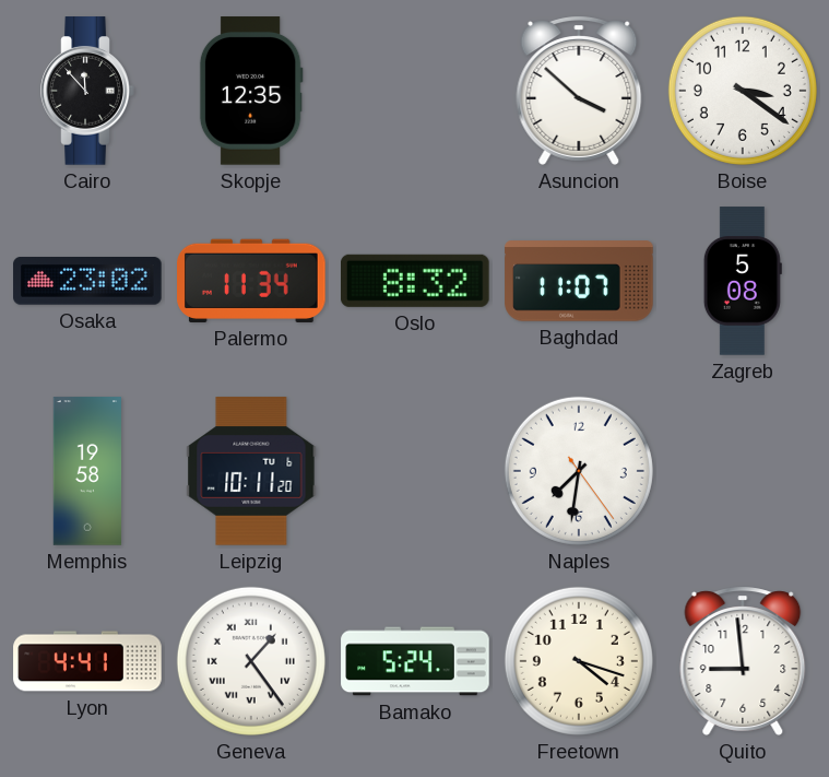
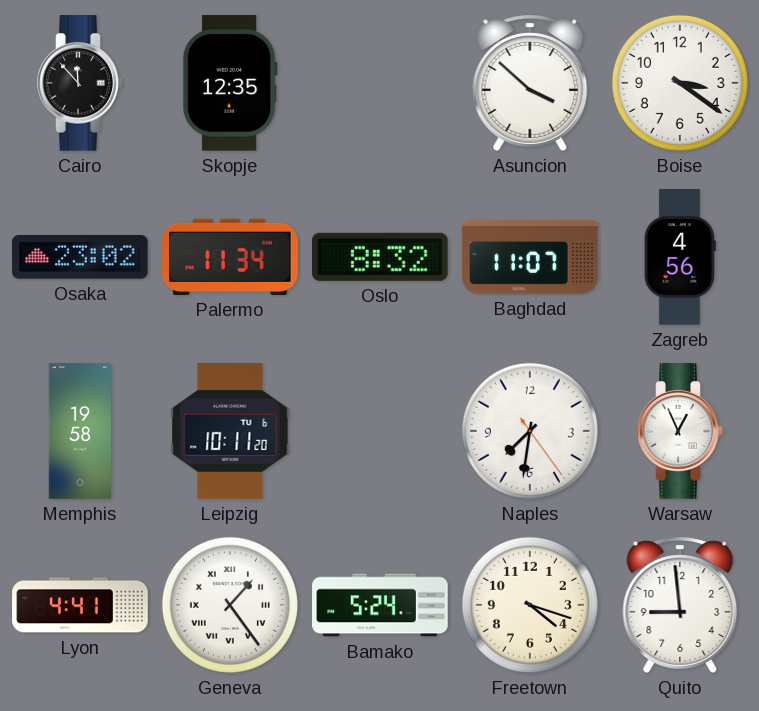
Zagreb: 5:08 -> 4:56 (680, 257)
Warsaw: none -> 12:56 (680, 431)
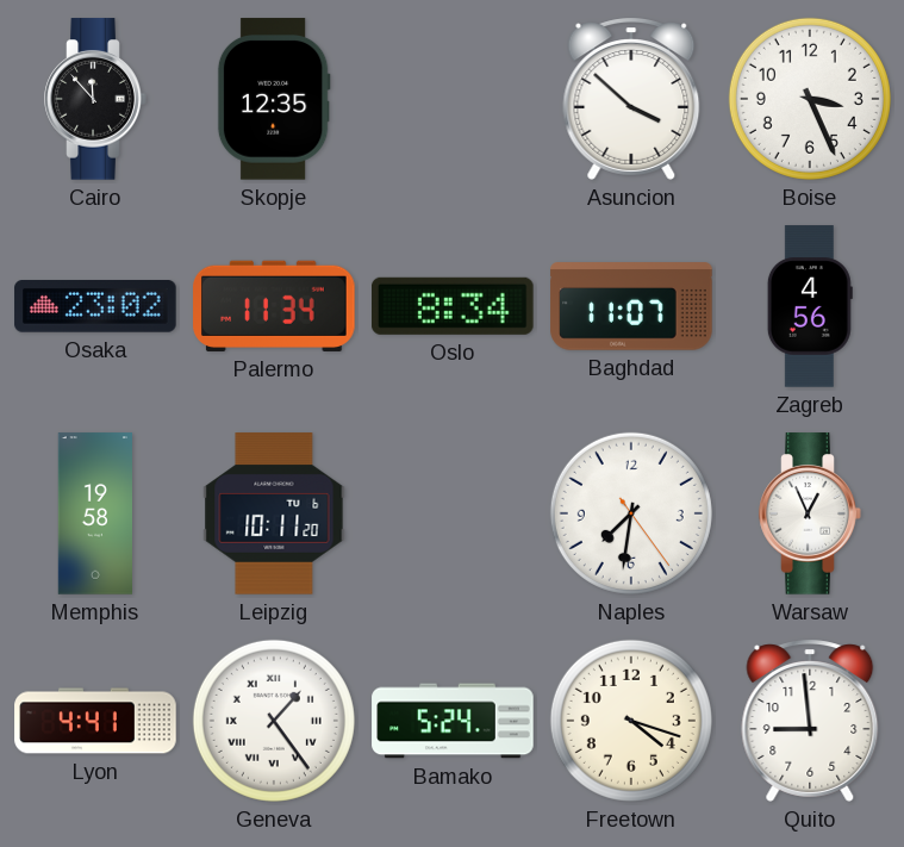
Boise: 3:21 -> 3:26 (810, 99)
Oslo: 8:32 -> 8:34 (454, 306)
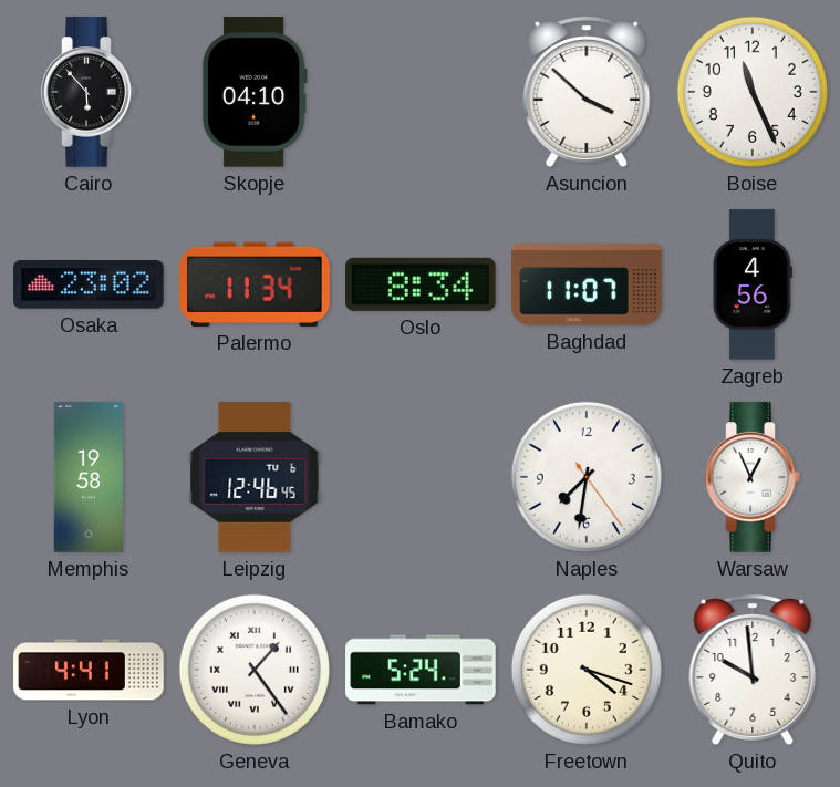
Cairo: 11:53 -> 5:53 (89, 92)
Skopje: 12:35 -> 04:10 (255, 92)
Boise: 3:26 -> 11:26 (753, 92)
Leipzig: 10:11 -> 12:46 (255, 477)
Quito: 8:59 -> 9:59 (753, 670)
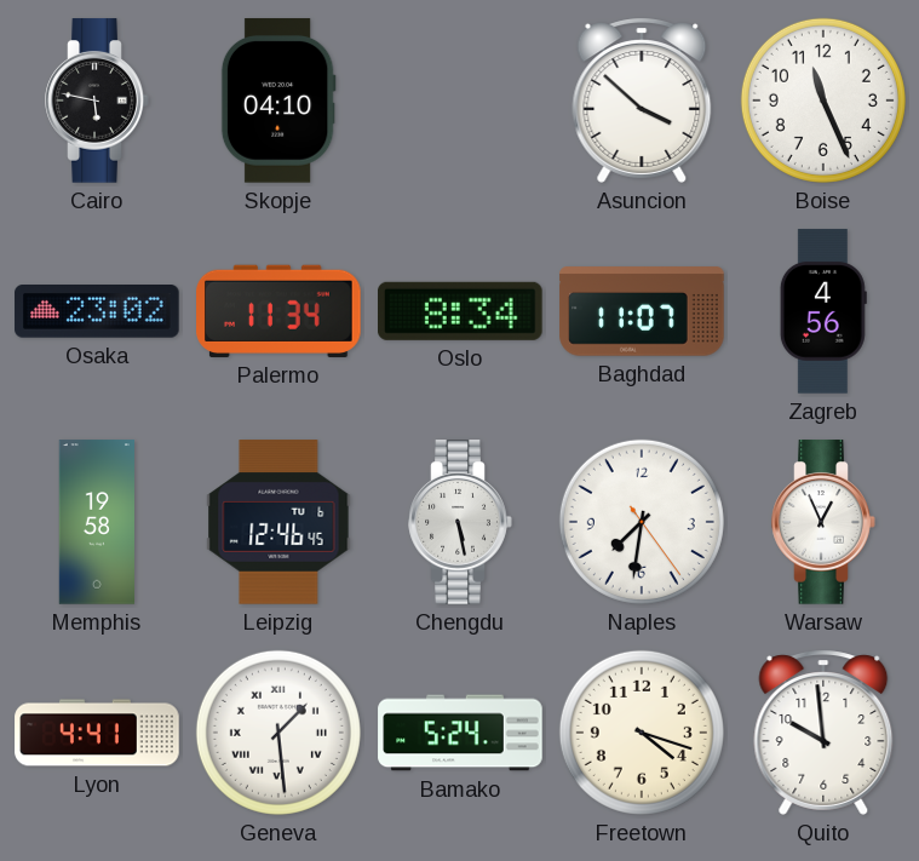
Cairo: 5:53 -> 5:47 (97, 101)
Chengdu: none -> 5:28 (460, 522)
Geneva: 1:24 -> 1:29 (278, 733)
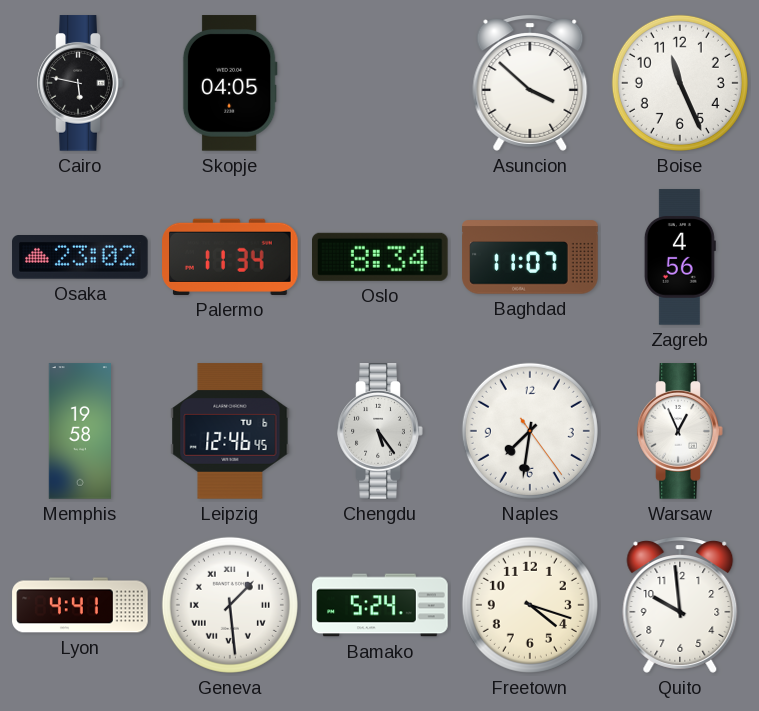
Skopje: 04:10 -> 04:05 (230, 83)
Chengdu: 5:28 -> 5:24 (380, 431)
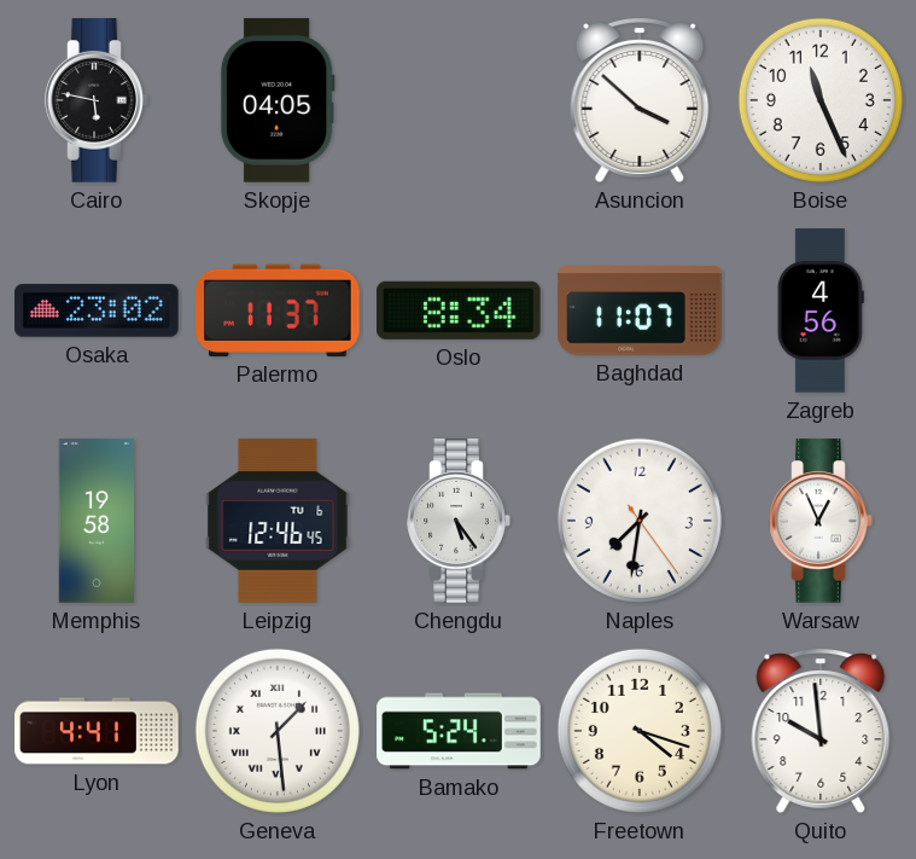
Palermo: 11:34 -> 11:37 (278, 310)
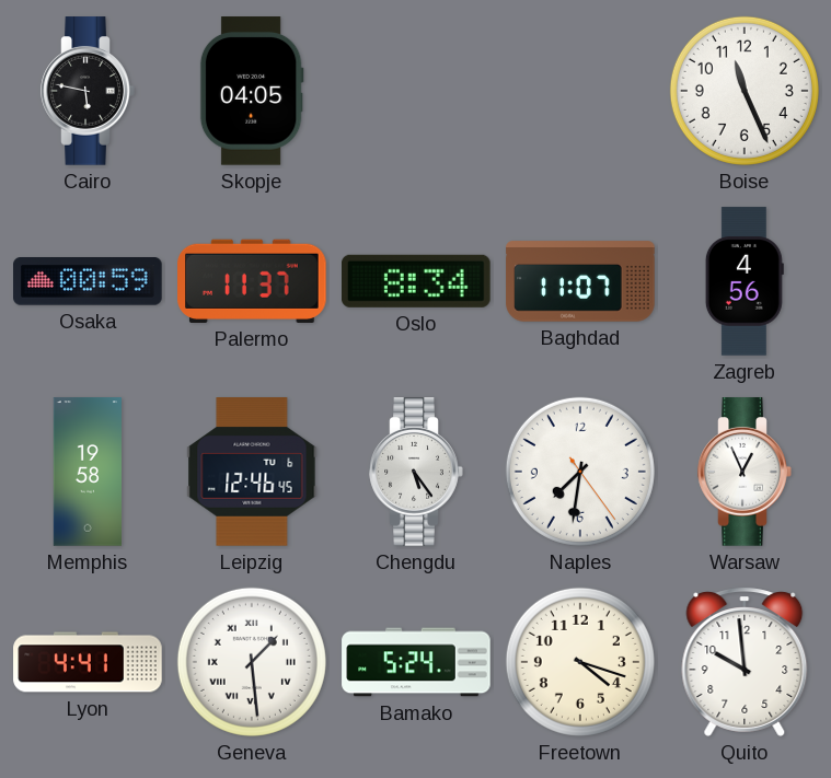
Asuncion: 3:52 -> none (640, 100)
Osaka: 23:02 -> 00:59 (88, 282)
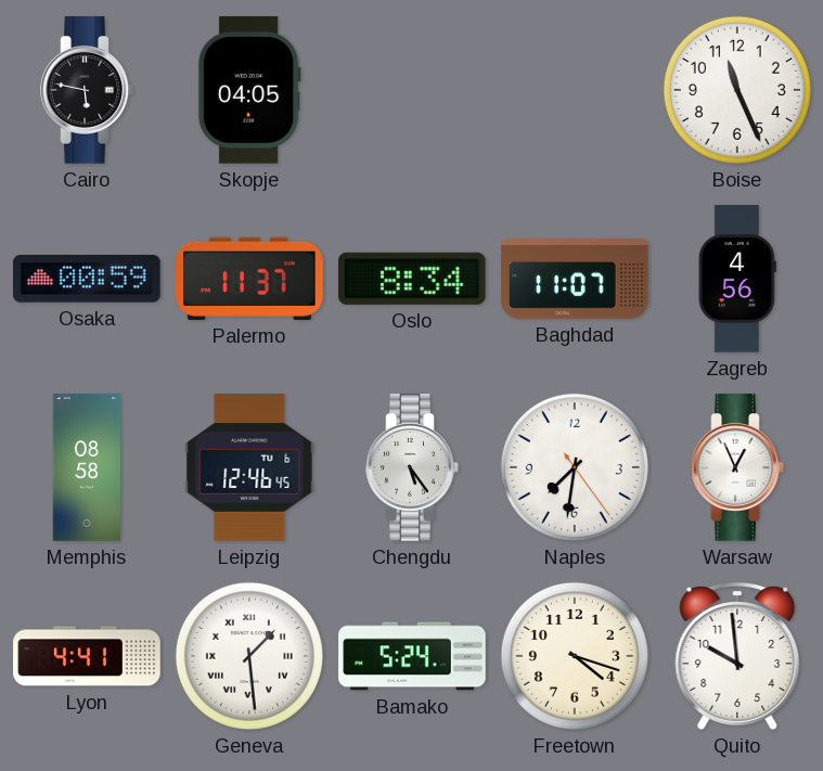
Memphis: 19:58 -> 08:58 (86, 467)
